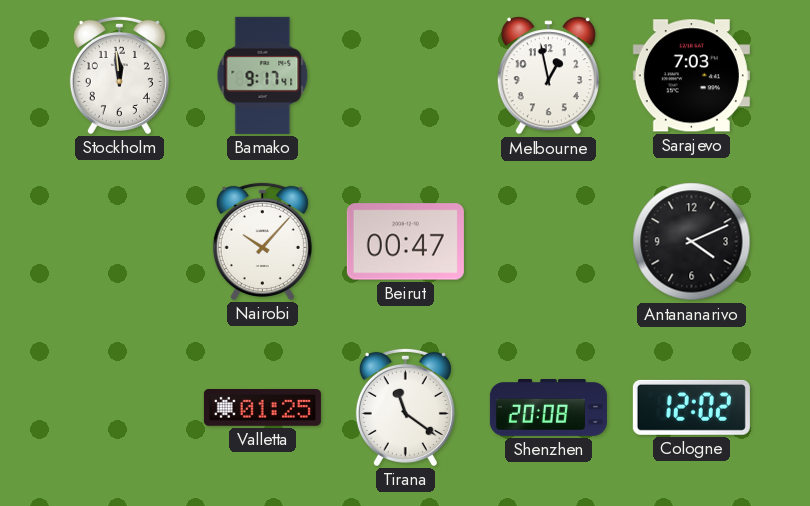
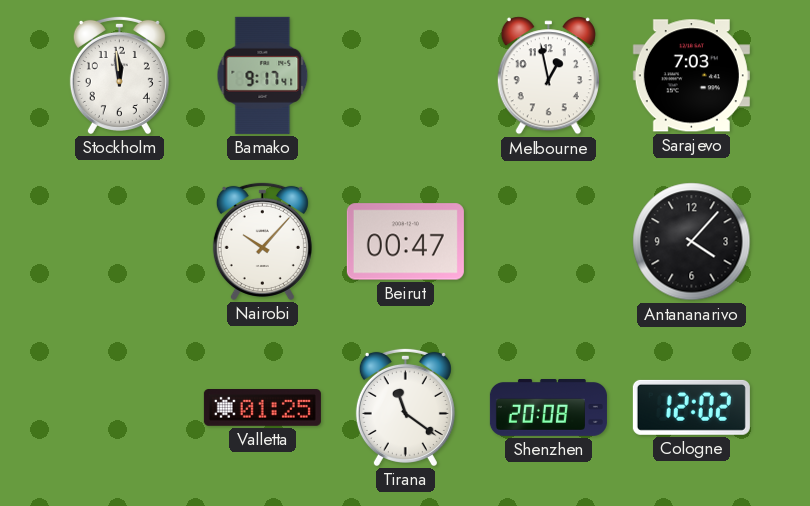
Antananarivo: 4:11 -> 4:07 (692, 242)
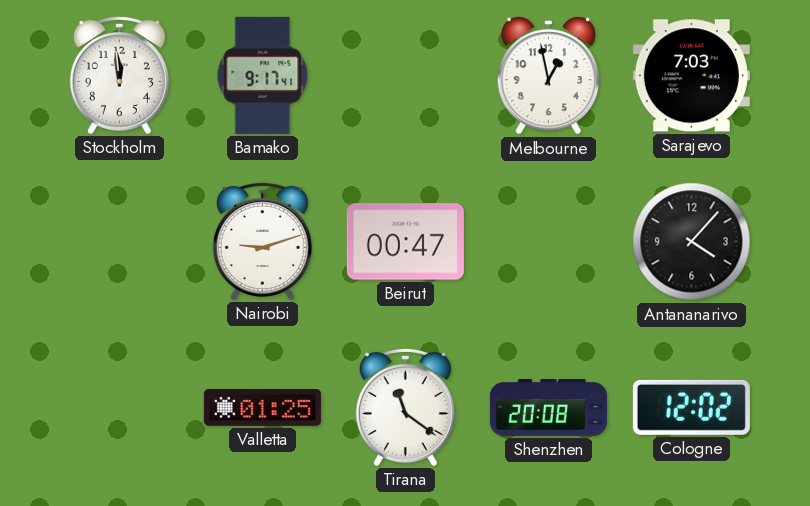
Nairobi: 10:07 -> 9:12 (262, 241)
